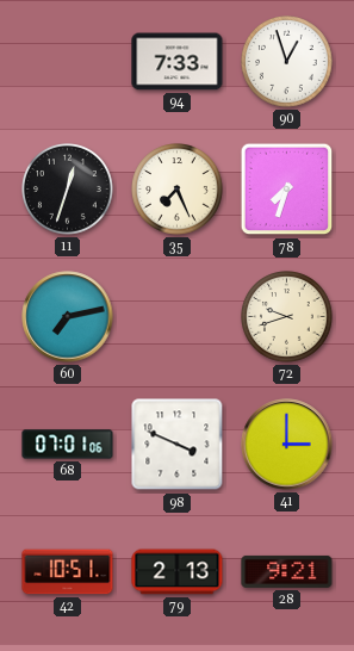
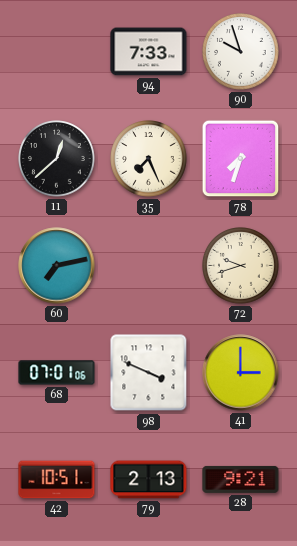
90: 12:57 -> 9:57 (241, 52)
11: 12:33 -> 12:38 (57, 159)
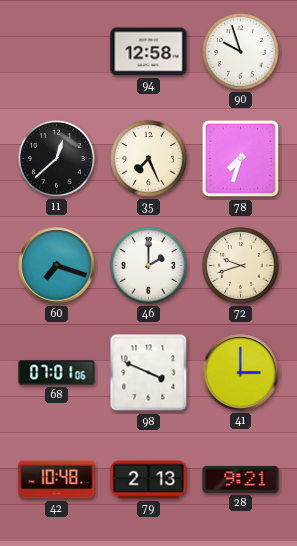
94: 7:33 -> 12:58 (149, 52)
60: 7:13 -> 7:18 (57, 266)
46: none -> 2:00 (149, 266)
42: 10:51 -> 10:48 (57, 480)
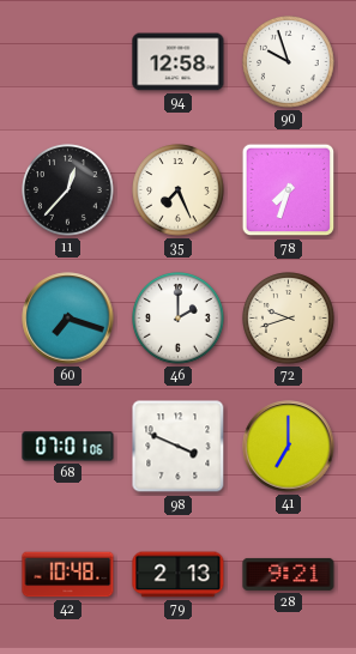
11: 12:38 -> 12:37 (68, 190)
41: 3:00 -> 7:00 (289, 447)
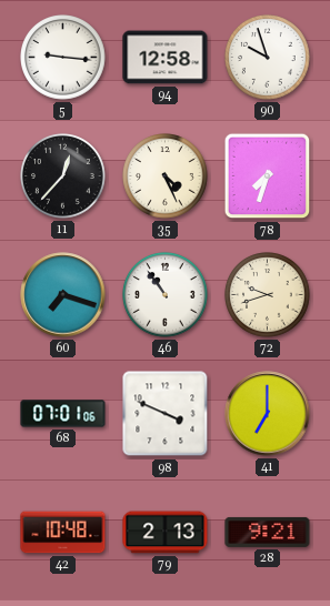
5: none -> 9:16 (63, 58)
35: 7:26 -> 4:26 (166, 176)
46: 2:00 -> 10:54 (166, 295)
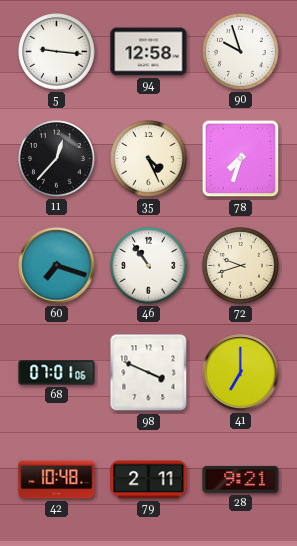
79: 2:13 -> 2:11 (149, 480)
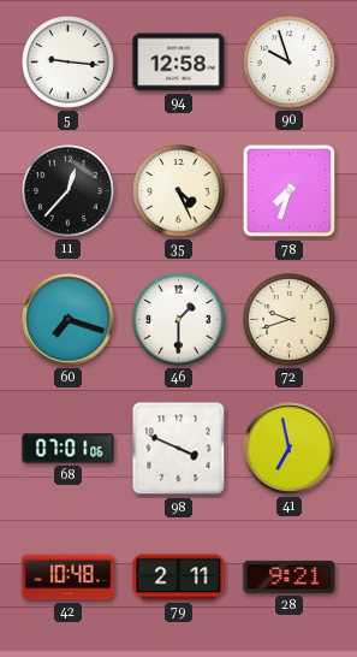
46: 10:54 -> 1:30 (179, 320)
41: 7:00 -> 6:58 (290, 449)
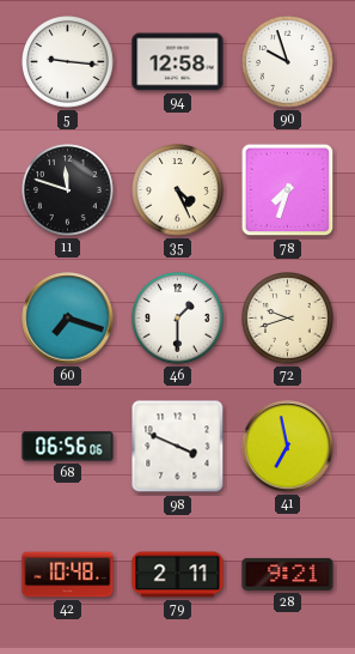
11: 12:37 -> 11:48 (68, 190)
68: 07:01 -> 06:56 (68, 447)
